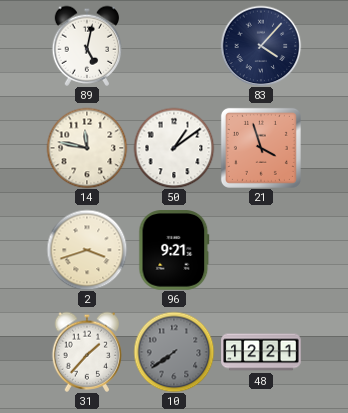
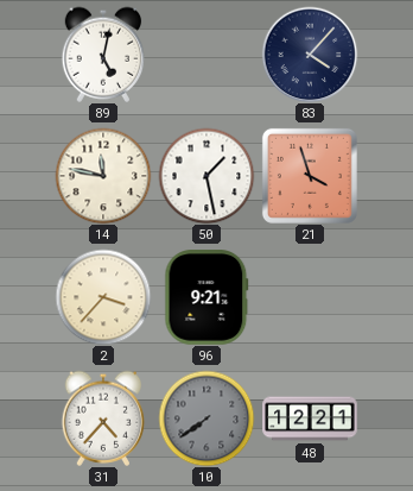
50: 1:09 -> 1:28 (206, 176)
2: 3:42 -> 3:37 (103, 297)
31: 1:37 -> 4:37 (103, 418)
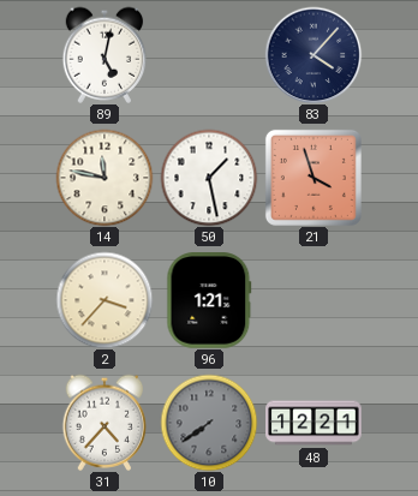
96: 9:21 -> 1:21 (209, 300)
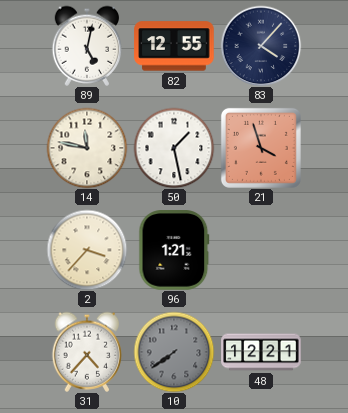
82: none -> 12:55 (174, 46)
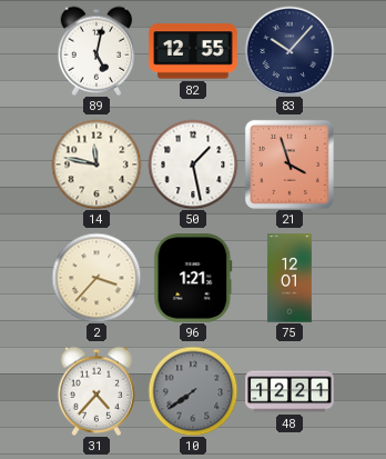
83: 4:07 -> 10:07 (289, 51)
75: none -> 12:01 (289, 278)
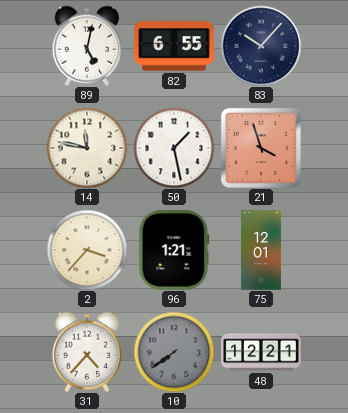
82: 12:55 -> 6:55 (174, 46)
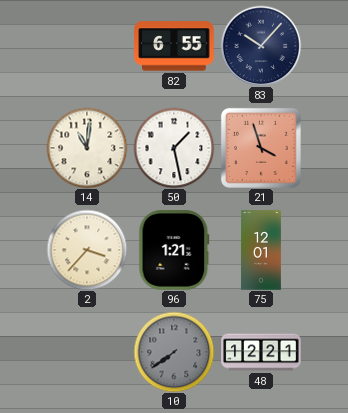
89: 5:02 -> none (87, 46)
14: 11:47 -> 11:01 (87, 148)
31: 4:37 -> none (87, 352)
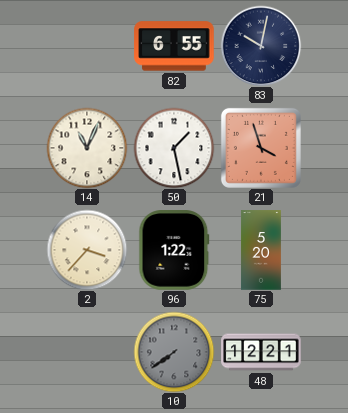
83: 10:07 -> 10:02 (261, 46)
14: 11:01 -> 11:04 (87, 148)
96: 1:21 -> 1:22 (174, 250)
75: 12:01 -> 5:20 (261, 250)
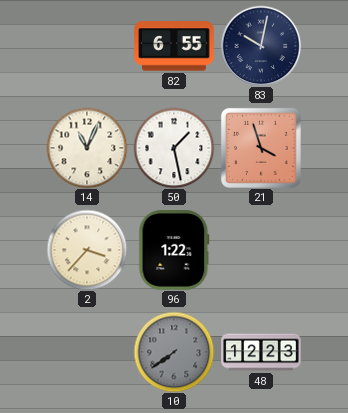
75: 5:20 -> none (261, 250)
48: 12:21 -> 12:23 (261, 352)
